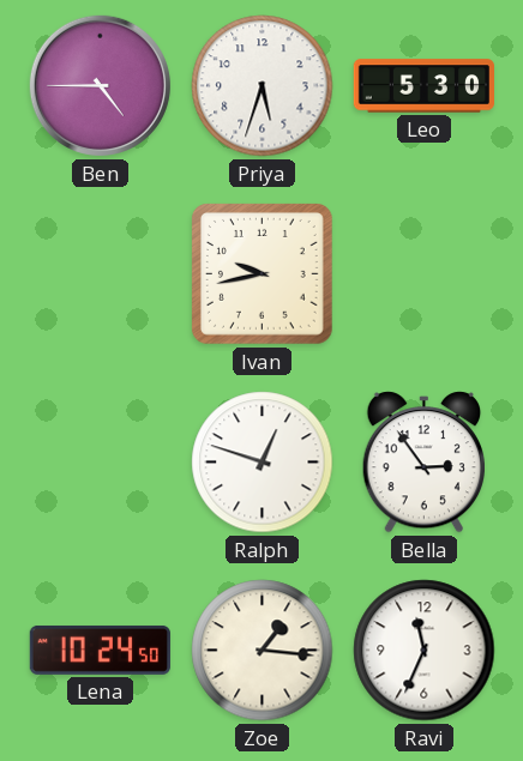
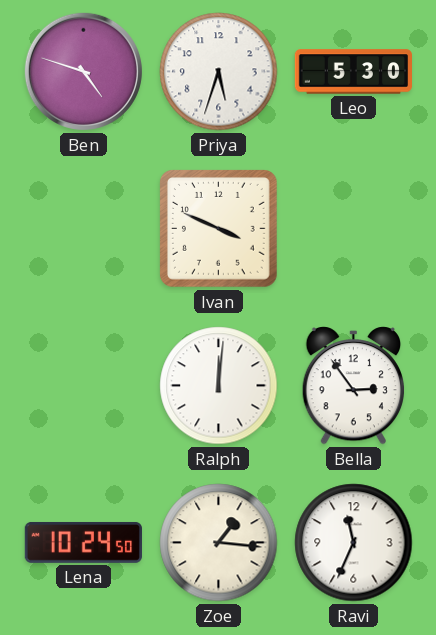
Ben: 4:45 -> 4:48 (83, 71)
Ivan: 9:43 -> 3:49 (219, 229)
Ralph: 12:48 -> 12:01 (219, 386)
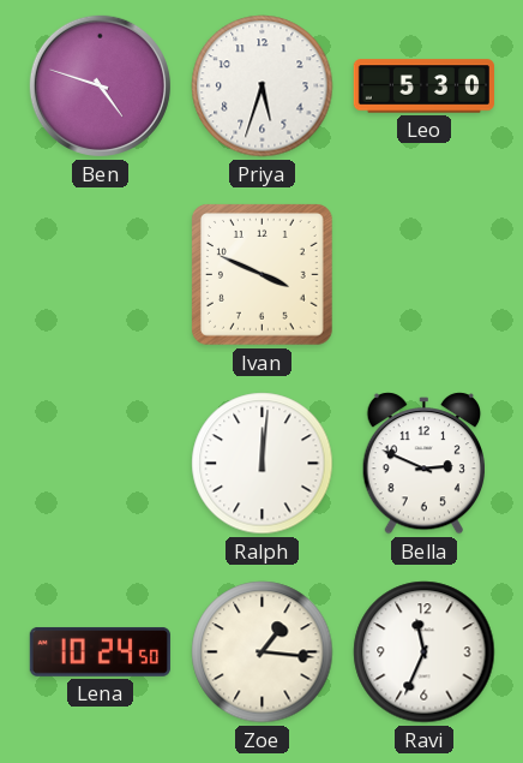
Bella: 2:54 -> 2:49 (423, 464)
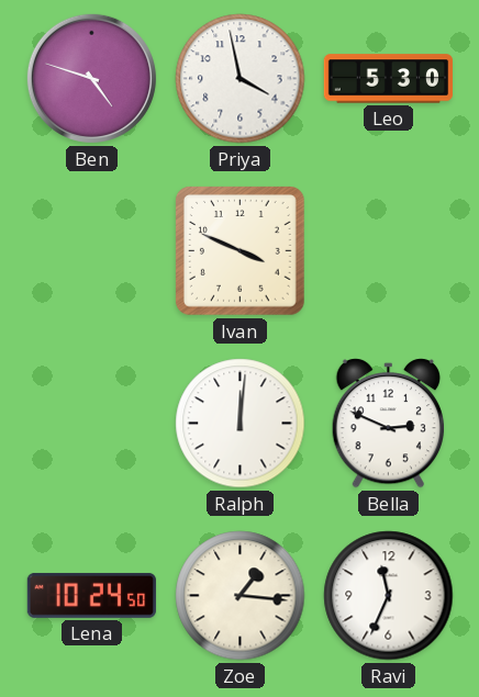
Priya: 5:33 -> 3:58 (241, 79)
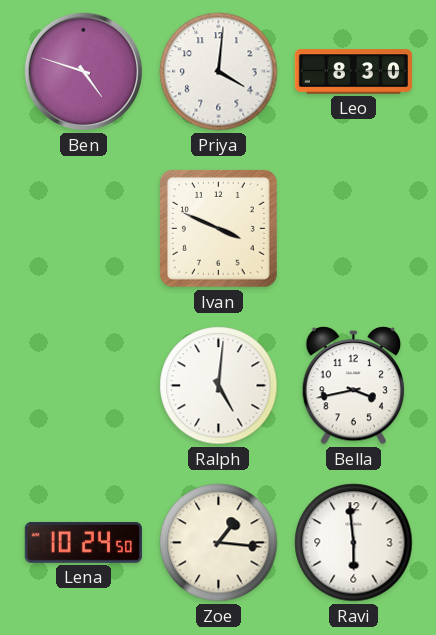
Priya: 3:58 -> 4:01 (219, 72)
Leo: 5:30 -> 8:30 (353, 72)
Ralph: 12:01 -> 5:01 (219, 386)
Bella: 2:49 -> 3:43 (353, 386)
Ravi: 11:34 -> 5:59 (354, 543)
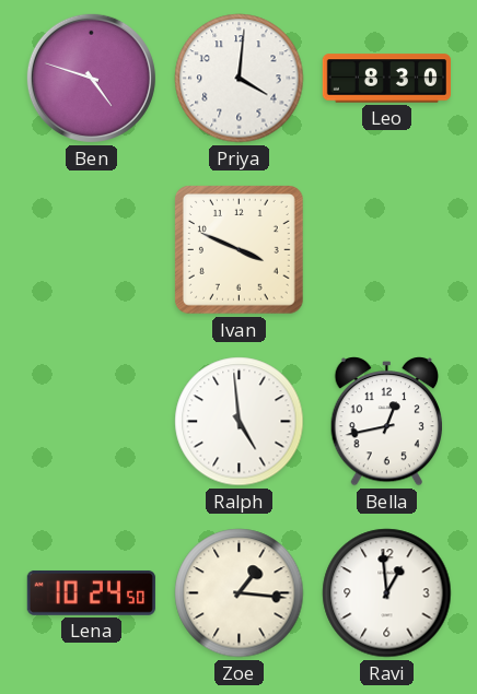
Ralph: 5:01 -> 4:59 (240, 422)
Bella: 3:43 -> 12:43 (386, 422)
Ravi: 5:59 -> 12:59 (387, 593)
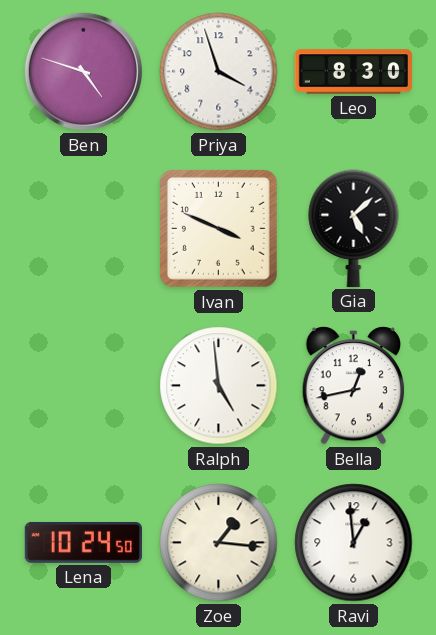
Priya: 4:01 -> 3:57 (219, 72)
Gia: none -> 5:08 (354, 228)
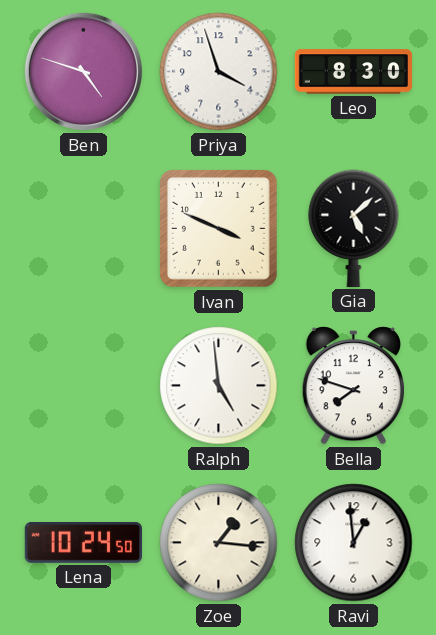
Bella: 12:43 -> 7:48 (353, 386)
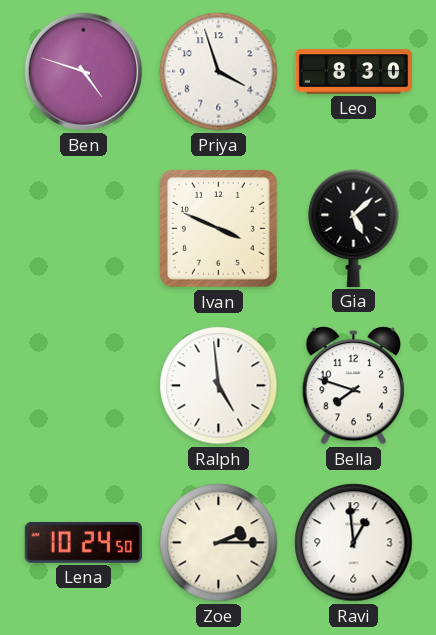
Zoe: 1:16 -> 2:15 (219, 543)
